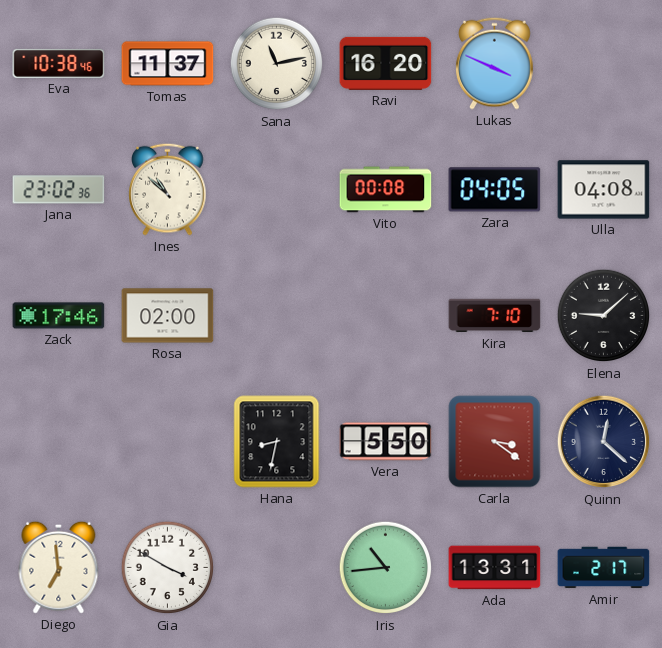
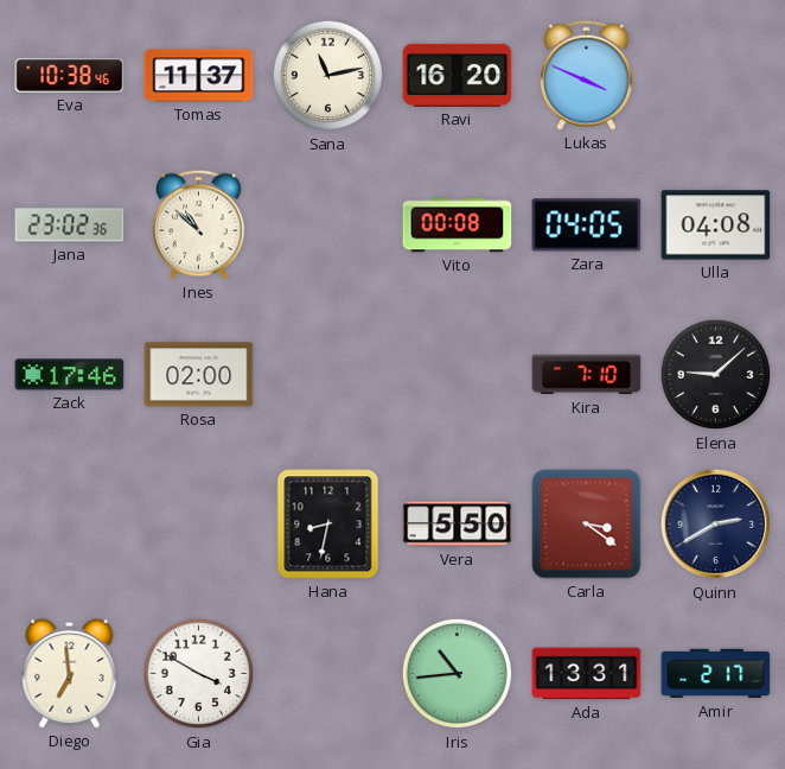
Quinn: 12:22 -> 2:40 (716, 525)
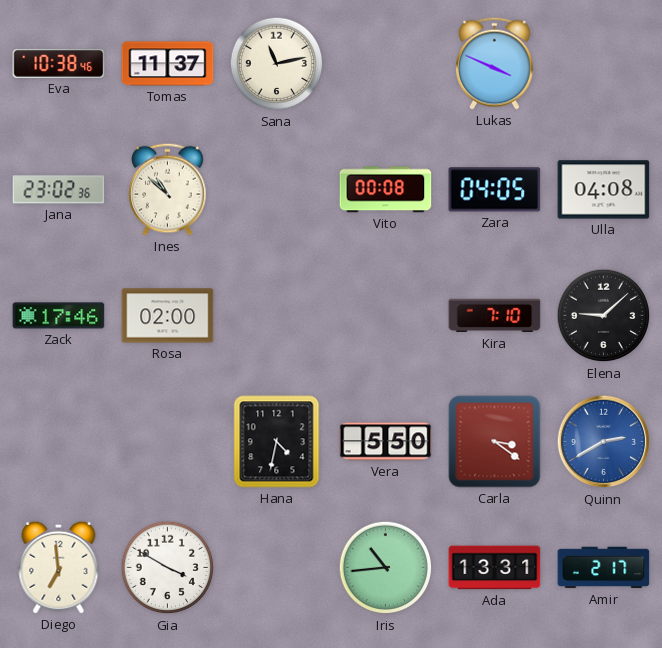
Ravi: 16:20 -> none (458, 75)
Hana: 8:32 -> 4:32 (277, 442)
Quinn dial: navy -> blue (604, 442)
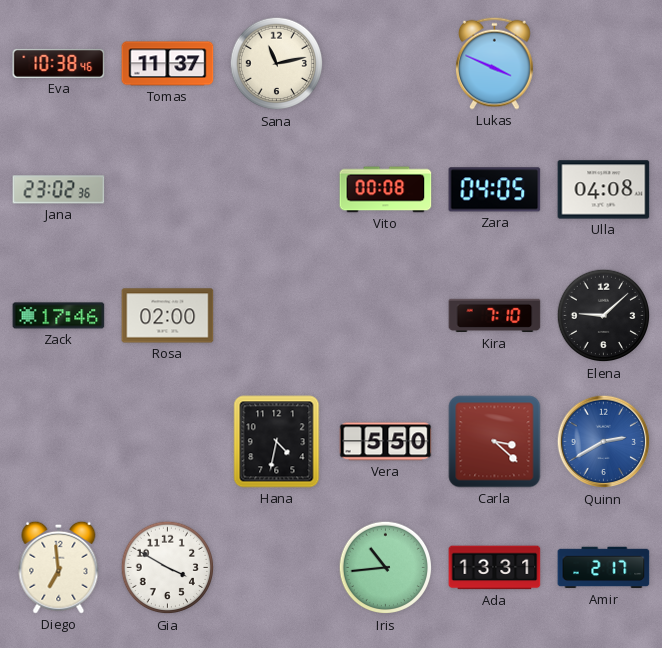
Ines: 10:52 -> none (168, 189)
Carla: 3:21 -> 3:22 (495, 442)
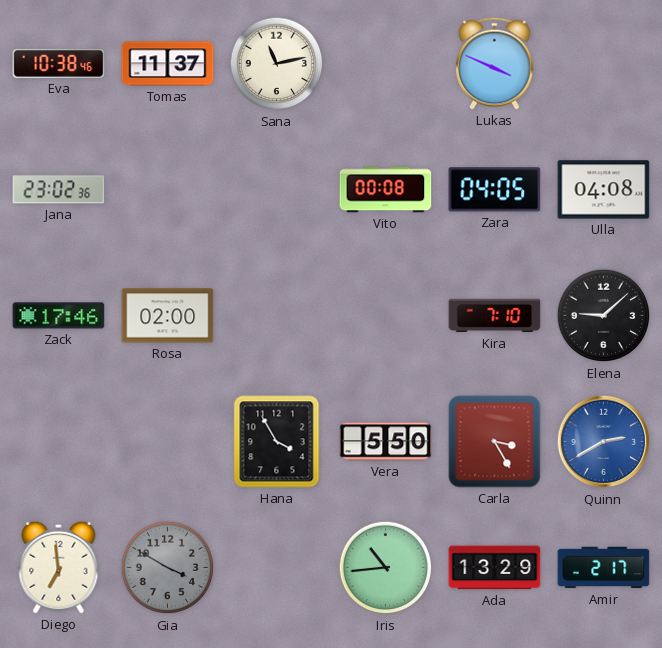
Hana: 4:32 -> 3:55 (277, 442)
Carla: 3:22 -> 3:25 (495, 442)
Gia dial: white -> grey (168, 568)
Ada: 13:31 -> 13:29 (495, 568)
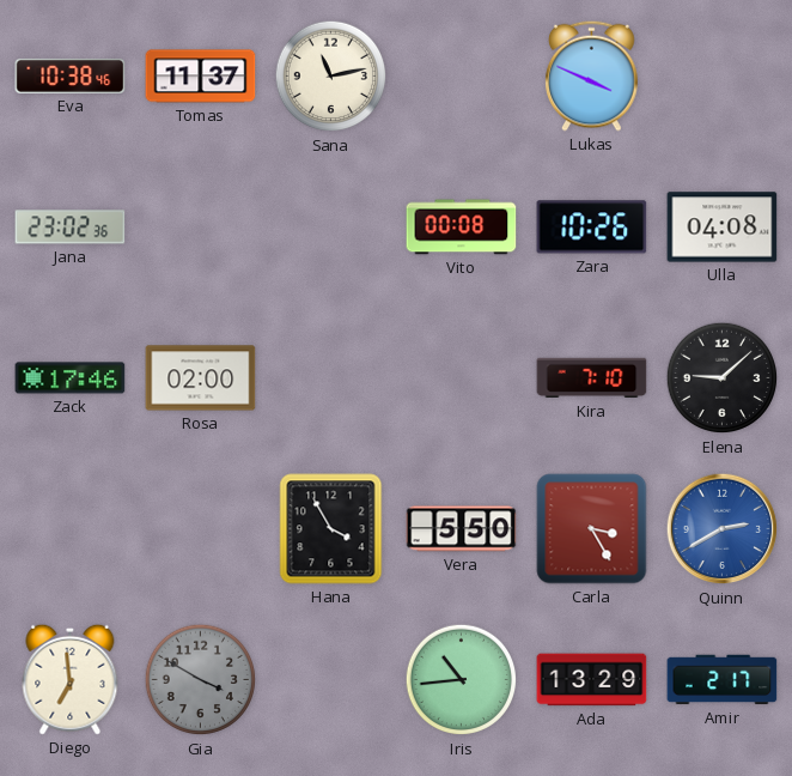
Zara: 04:05 -> 10:26 (592, 228)
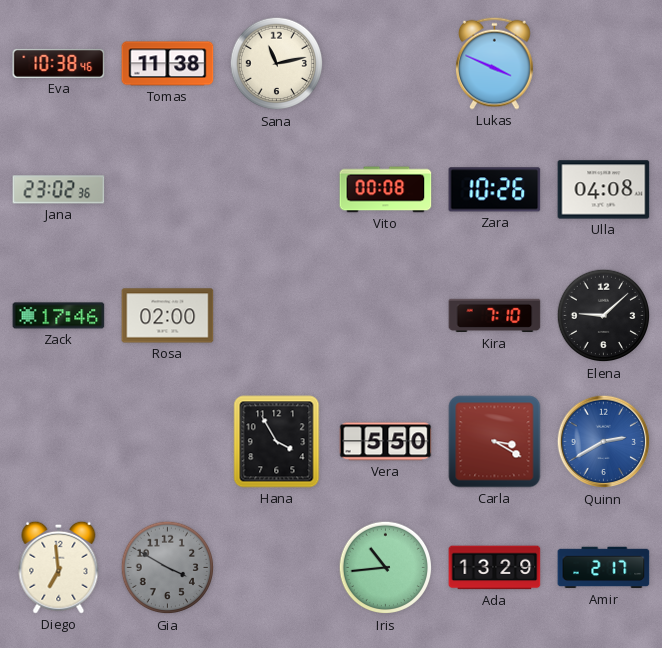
Tomas: 11:37 -> 11:38 (168, 64)
Carla: 3:25 -> 3:20 (495, 442)
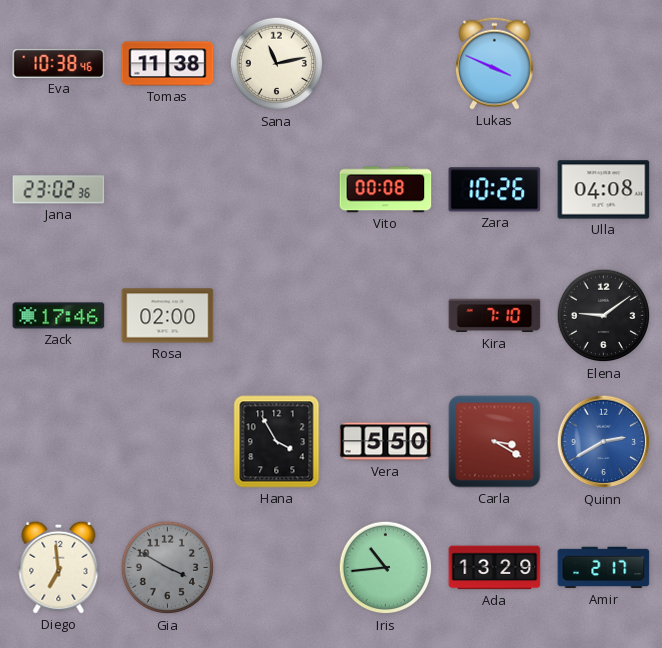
Elena: 9:08 -> 9:09 (604, 316)
